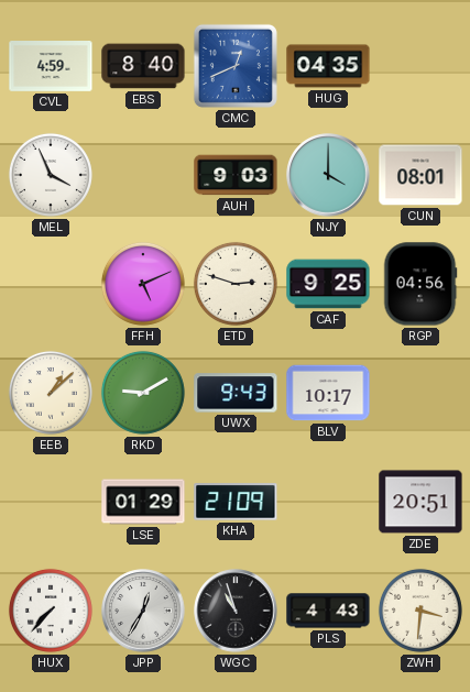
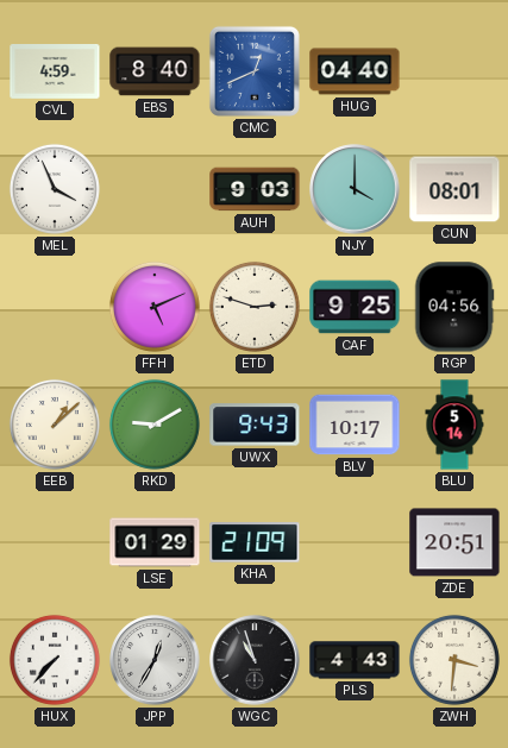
HUG: 04:35 -> 04:40 (355, 71)
BLU: none -> 5:14 (454, 425)
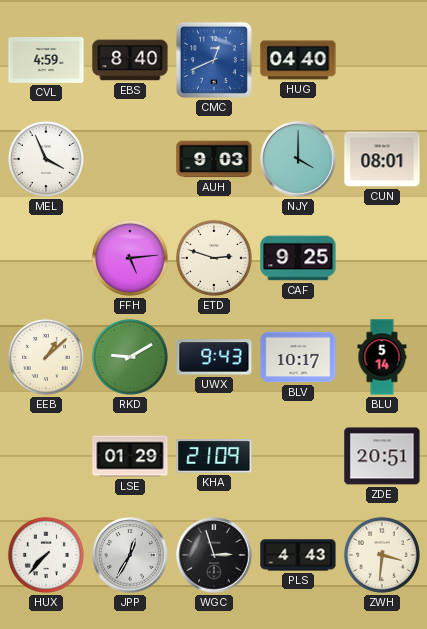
FFH: 5:11 -> 5:14 (130, 258)
RGP: 04:56 -> none (454, 307)
WGC: 10:57 -> 2:57 (214, 555)
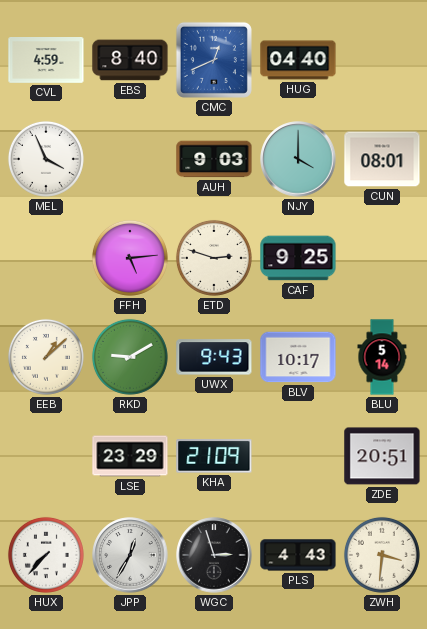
LSE: 01:29 -> 23:29 (130, 456)
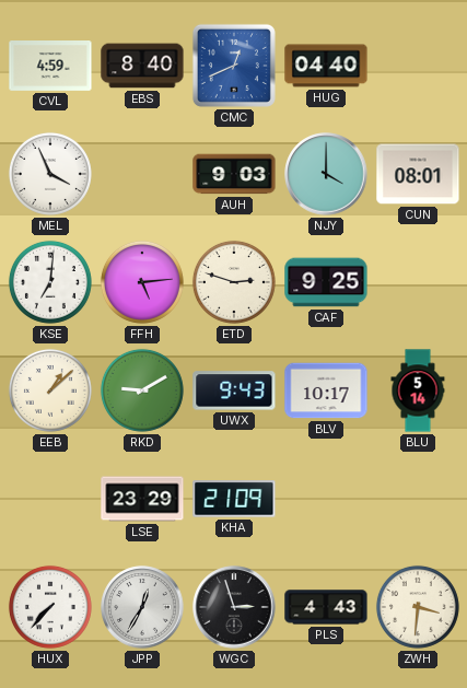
KSE: none -> 7:01 (50, 282)
ZDE: 20:51 -> none (382, 456)
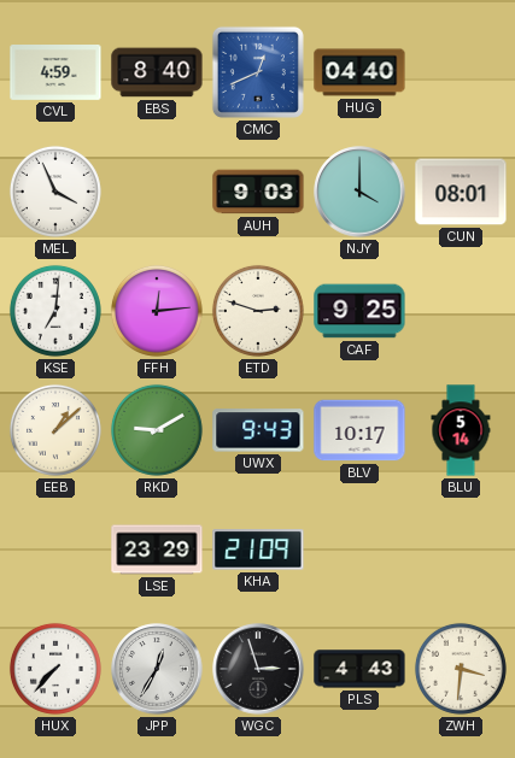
FFH: 5:14 -> 12:14 (157, 311)
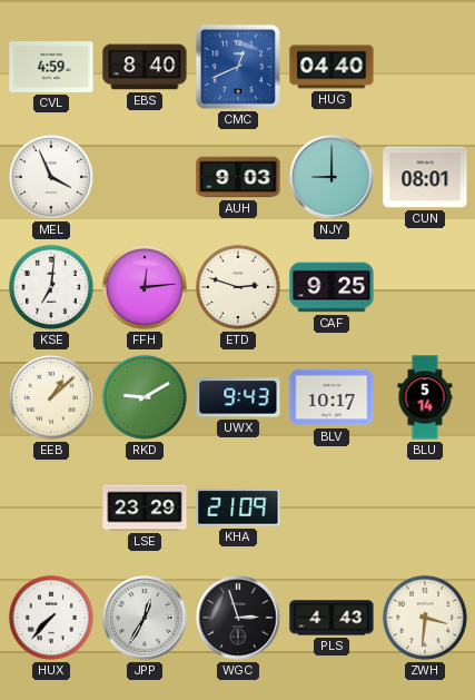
NJY: 4:00 -> 9:00 (331, 177)
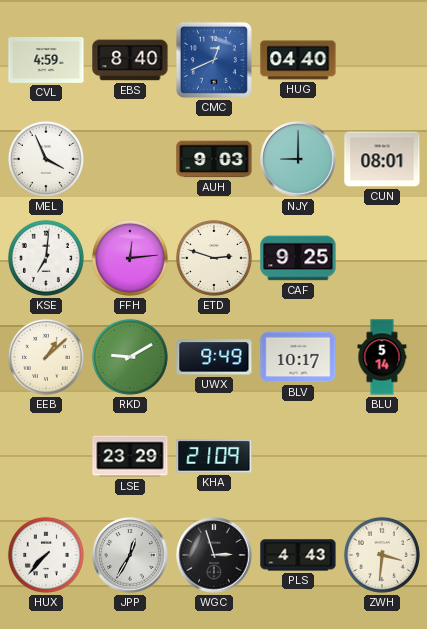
UWX: 9:43 -> 9:49 (214, 357)
